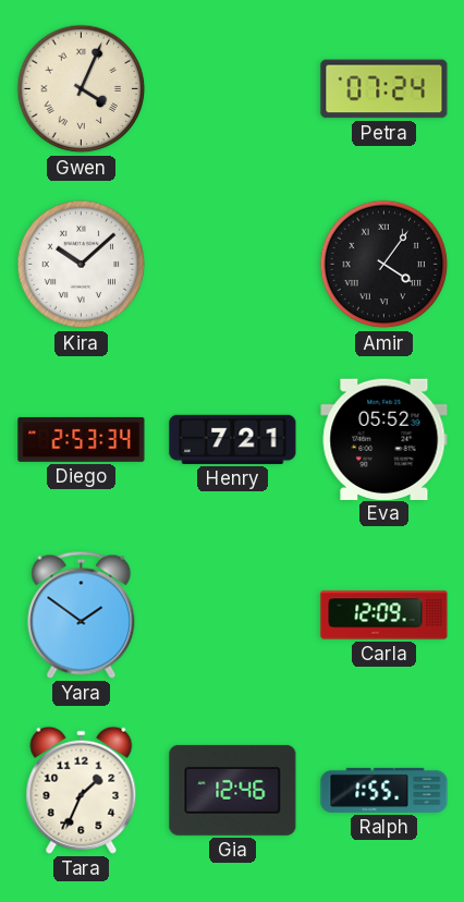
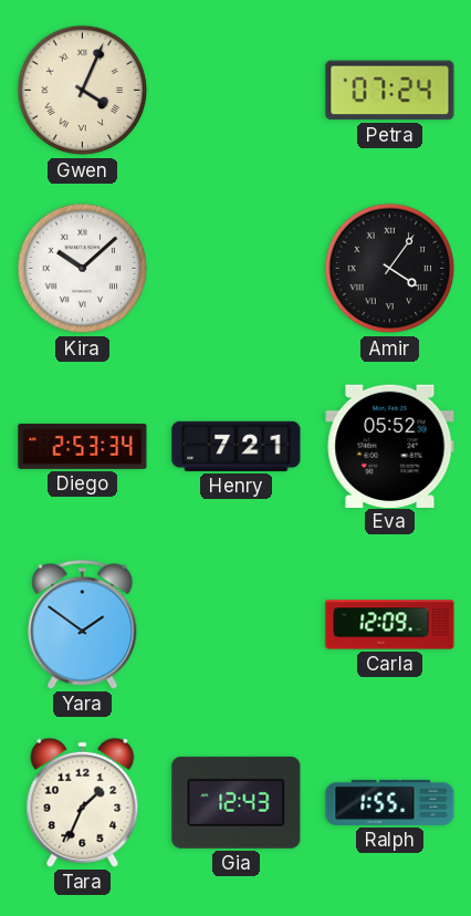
Gia: 12:46 -> 12:43 (237, 802)
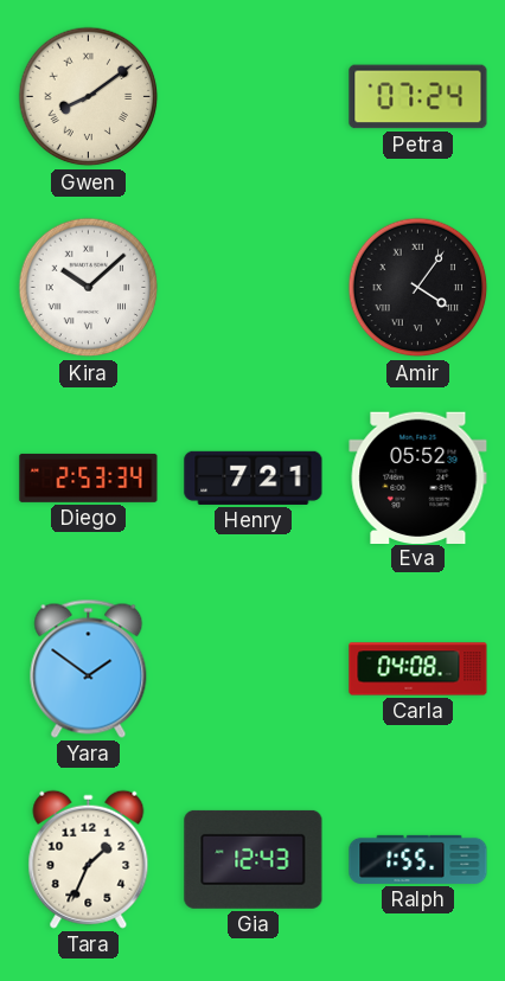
Gwen: 4:04 -> 8:09 (89, 97)
Carla: 12:09 -> 04:08 (418, 669)
